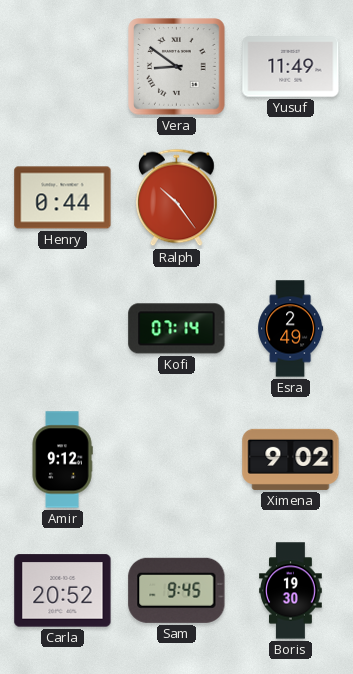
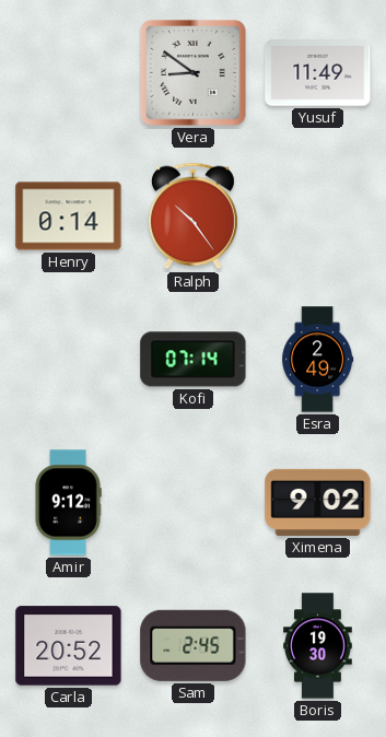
Henry: 0:44 -> 0:14 (69, 217)
Sam: 9:45 -> 2:45 (194, 645)
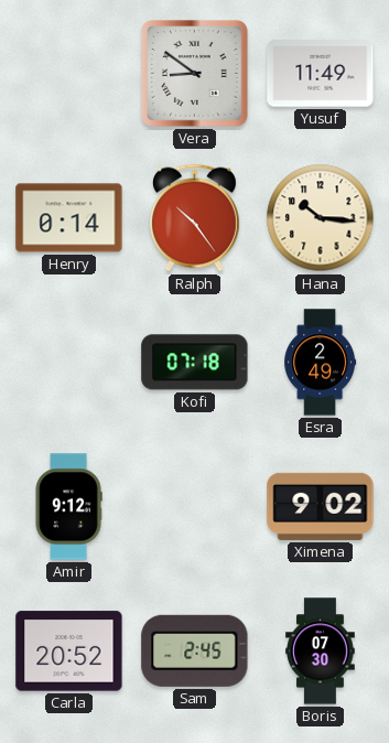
Hana: none -> 10:16 (321, 218)
Kofi: 07:14 -> 07:18 (195, 363)
Boris: 19:30 -> 07:30 (321, 652)
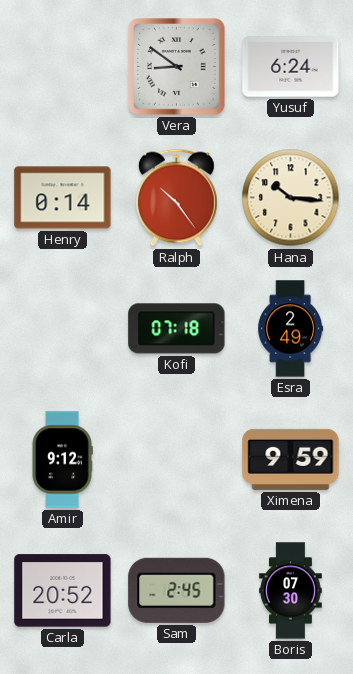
Yusuf: 11:49 -> 6:24 (291, 67)
Ximena: 9:02 -> 9:59 (291, 459)
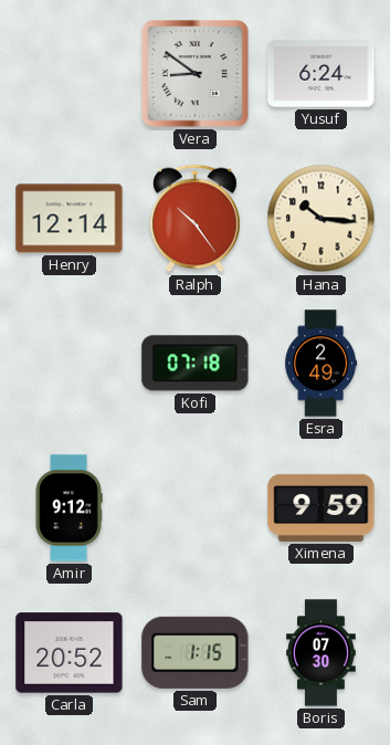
Henry: 0:14 -> 12:14 (70, 219)
Sam: 2:45 -> 1:15 (196, 652)
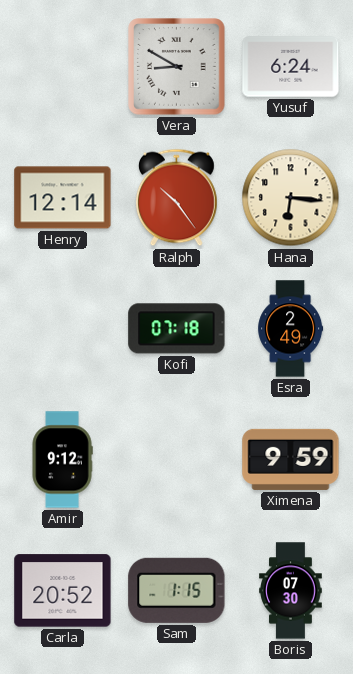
Vera: 8:51 -> 8:50 (177, 67)
Hana: 10:16 -> 6:16 (291, 198)
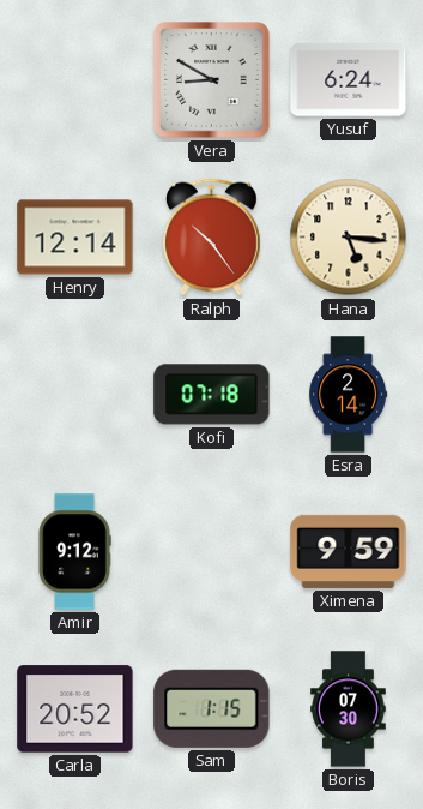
Hana: 6:16 -> 5:16 (349, 238)
Esra: 2:49 -> 2:14 (349, 395)
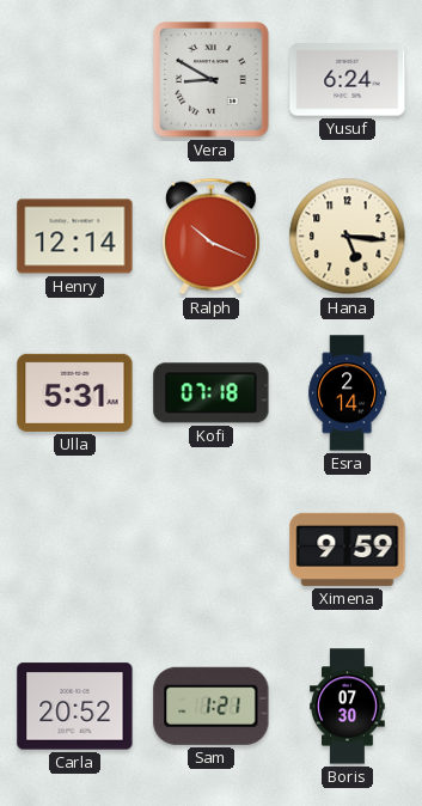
Ralph: 10:24 -> 10:19 (210, 237)
Ulla: none -> 5:31 (75, 392)
Amir: 9:12 -> none (74, 552)
Sam: 1:15 -> 1:21 (212, 706)
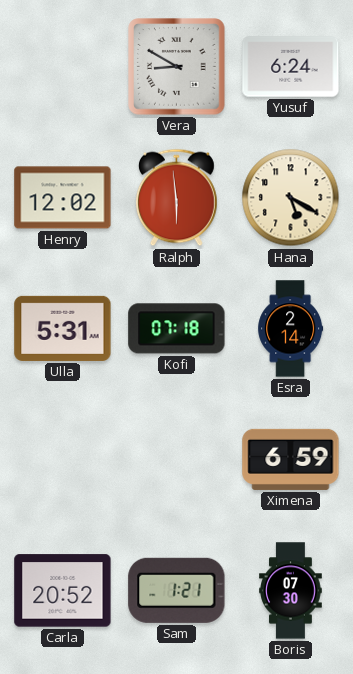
Henry: 12:14 -> 12:02 (63, 198)
Ralph: 10:19 -> 5:59 (176, 198)
Hana: 5:16 -> 5:20 (291, 198)
Ximena: 9:59 -> 6:59 (291, 459)
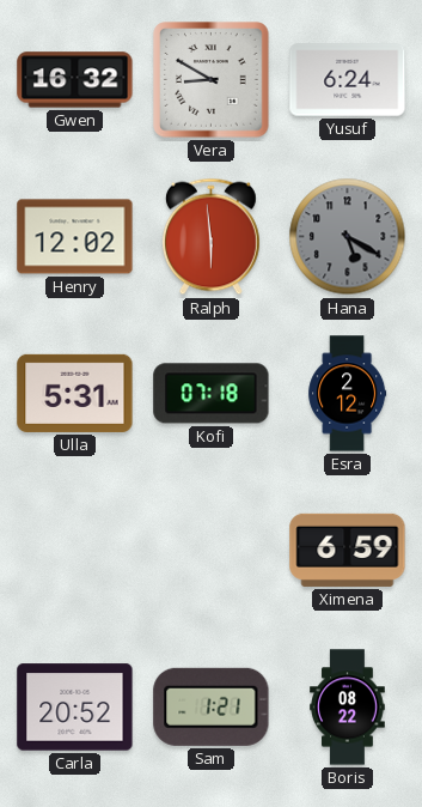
Gwen: none -> 16:32 (75, 80)
Hana dial: cream -> grey (348, 237)
Esra: 2:14 -> 2:12 (348, 394)
Boris: 07:30 -> 08:22 (348, 708)
